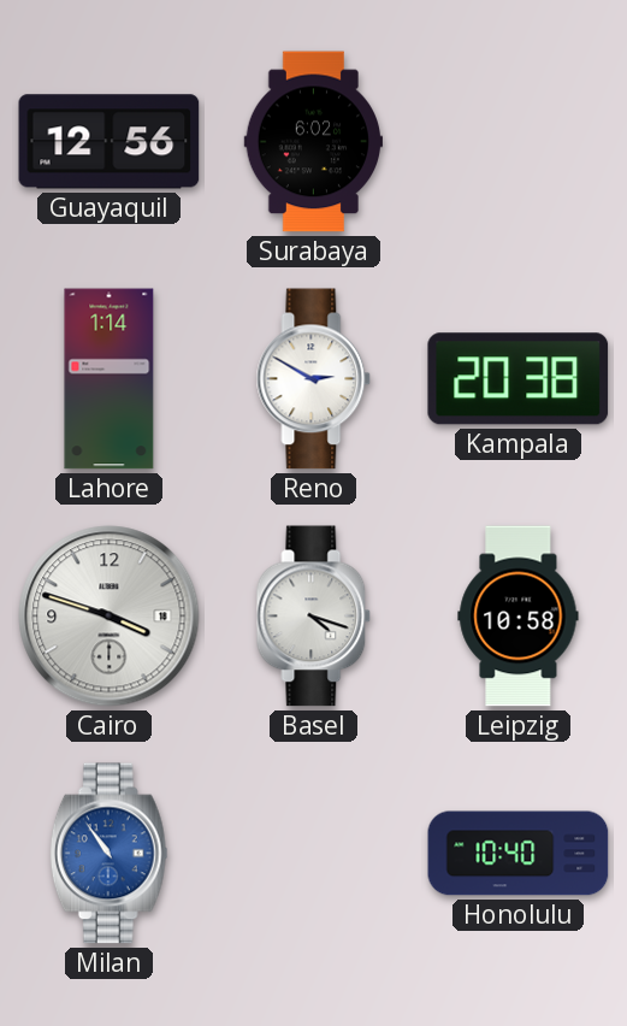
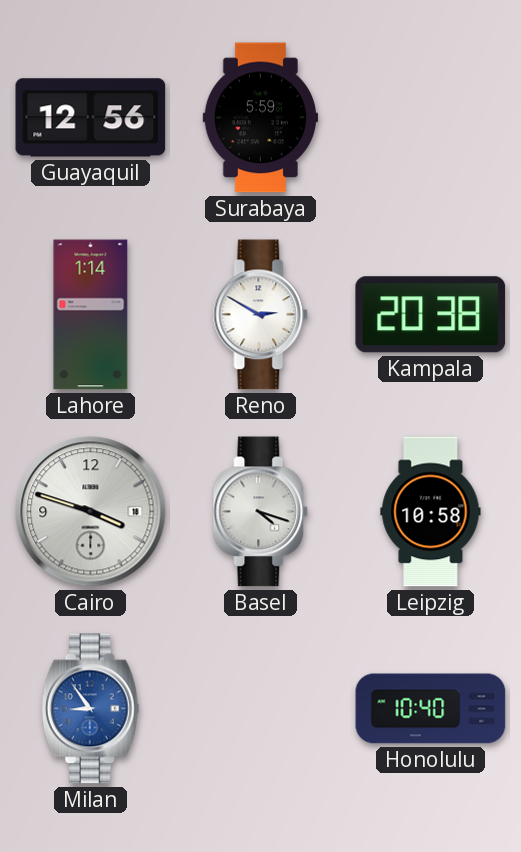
Surabaya: 6:02 -> 5:59 (260, 118)
Milan: 10:54 -> 8:54 (90, 709)
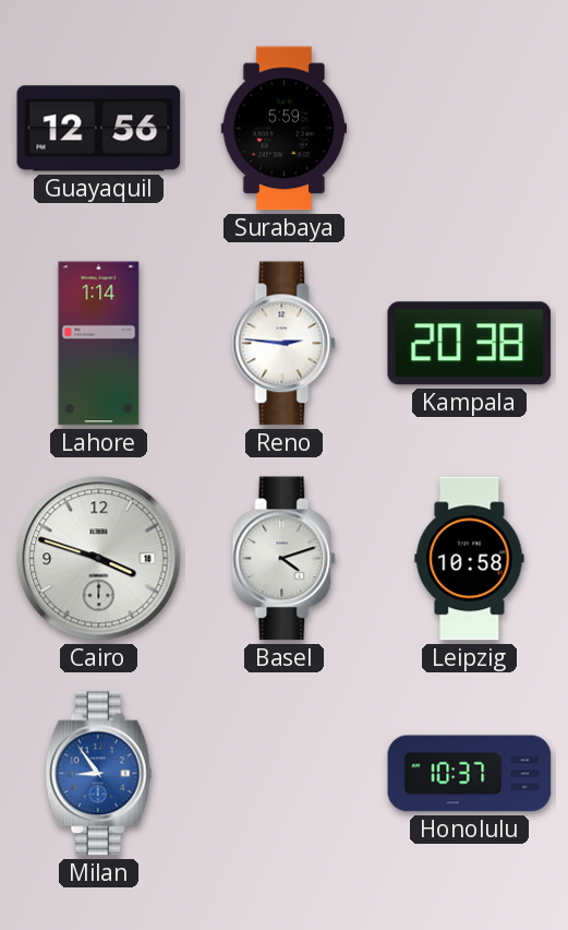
Reno: 2:50 -> 2:46 (285, 344)
Basel: 4:18 -> 4:12 (285, 559)
Honolulu: 10:40 -> 10:37 (470, 774)
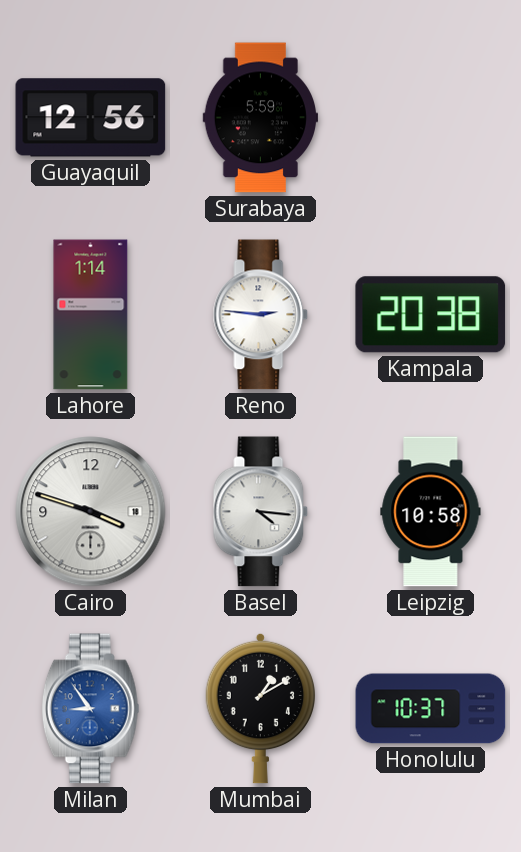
Basel: 4:12 -> 4:16 (261, 512)
Mumbai: none -> 1:10 (260, 708)
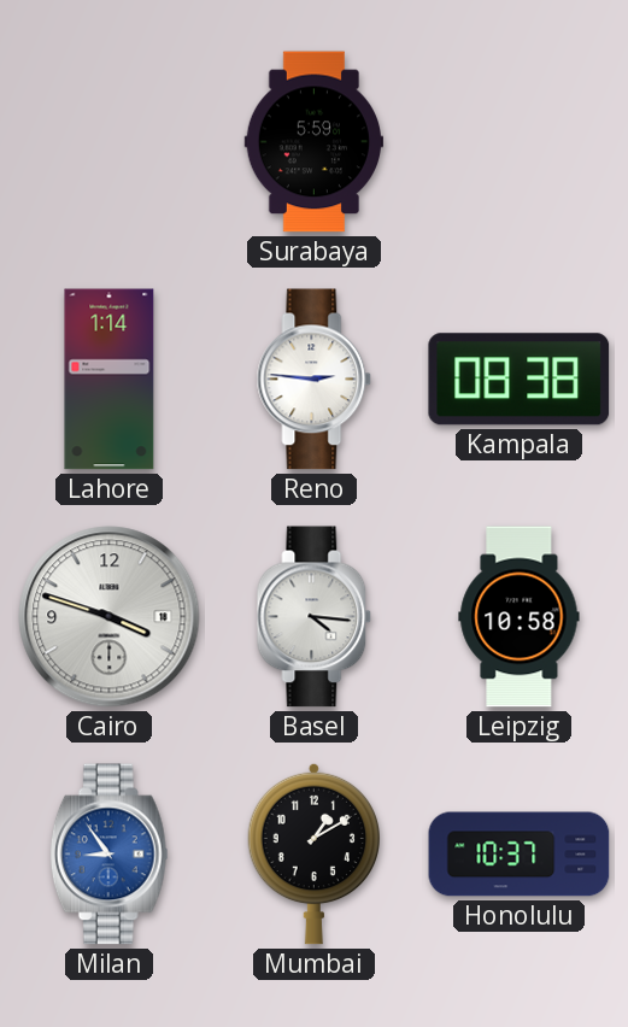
Guayaquil: 12:56 -> none (91, 118)
Kampala: 20:38 -> 08:38 (520, 380)
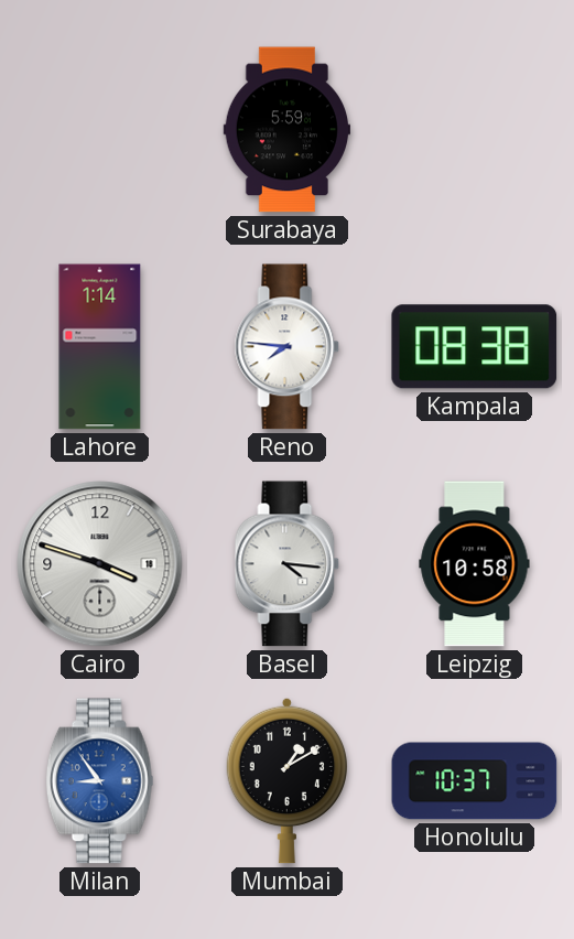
Reno: 2:46 -> 7:46 (288, 347)
